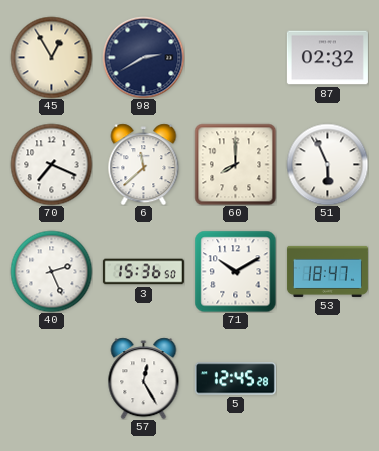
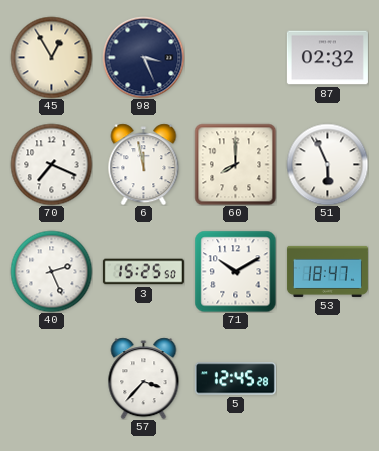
98: 2:40 -> 3:26 (143, 57)
6: 11:38 -> 11:58 (144, 164)
3: 15:36 -> 15:25 (143, 272)
57: 12:25 -> 3:37 (144, 378)
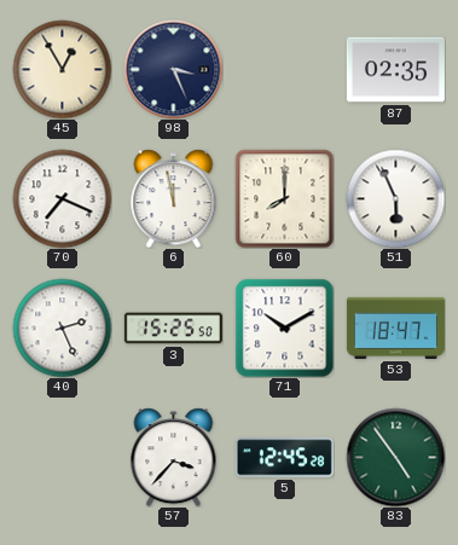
87: 02:32 -> 02:35 (395, 70)
83: none -> 4:54 (395, 457)
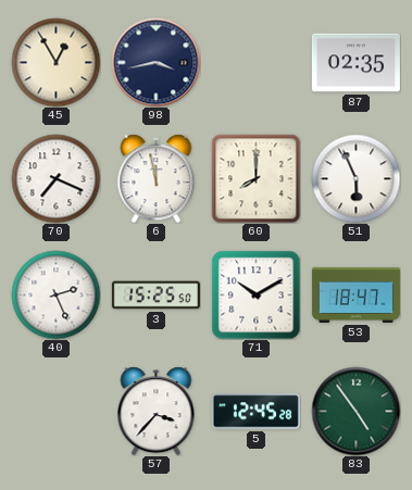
98: 3:26 -> 3:43 (155, 62)
